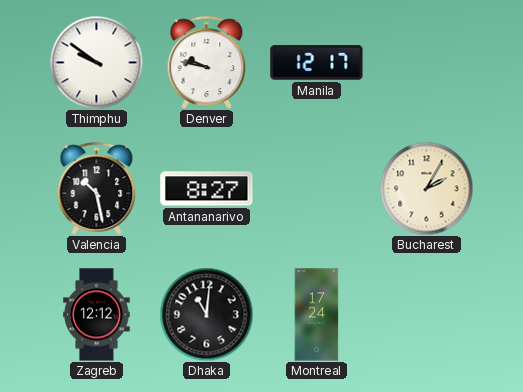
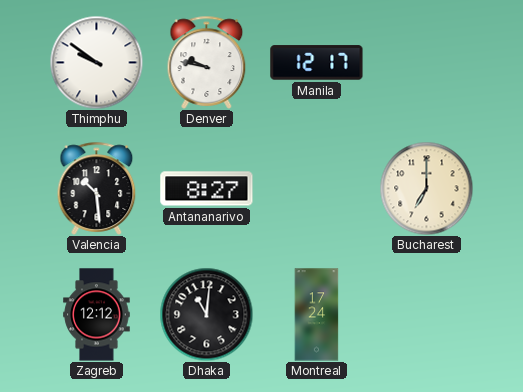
Valencia: 10:28 -> 10:29 (97, 188)
Bucharest: 2:05 -> 7:00 (426, 188)
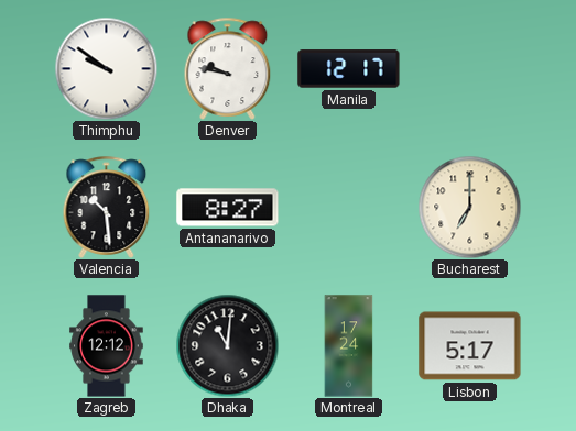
Lisbon: none -> 5:17 (470, 346)
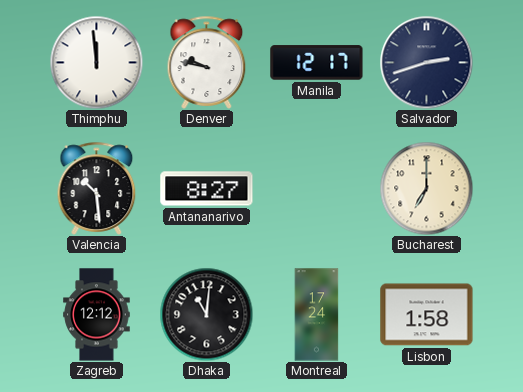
Thimphu: 9:51 -> 11:59 (96, 62)
Salvador: none -> 2:42 (426, 62)
Lisbon: 5:17 -> 1:58 (427, 315)
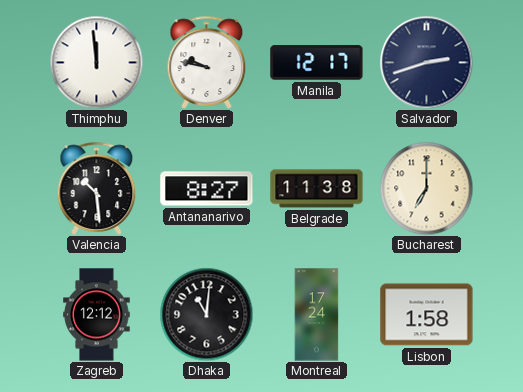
Belgrade: none -> 11:38 (317, 189)
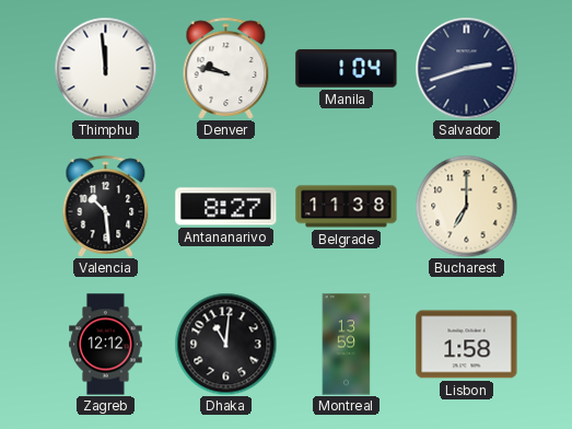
Manila: 12:17 -> 1:04 (347, 69)
Montreal: 17:24 -> 13:59 (347, 345)
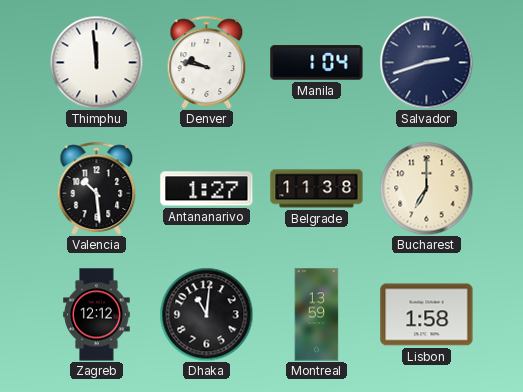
Antananarivo: 8:27 -> 1:27 (207, 189)
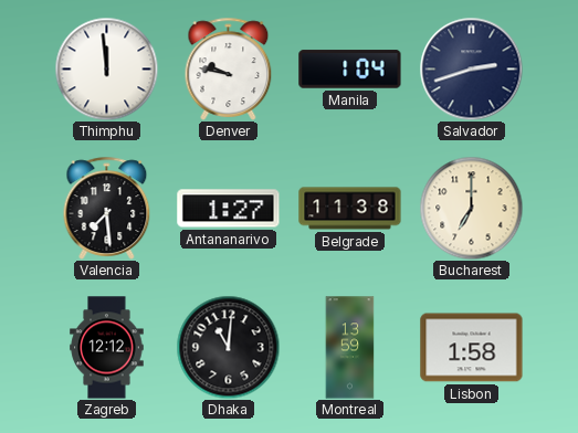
Valencia: 10:29 -> 7:29 (107, 208)
